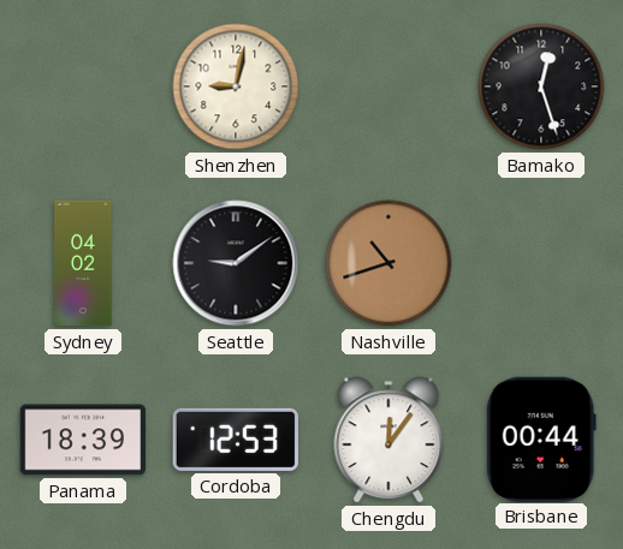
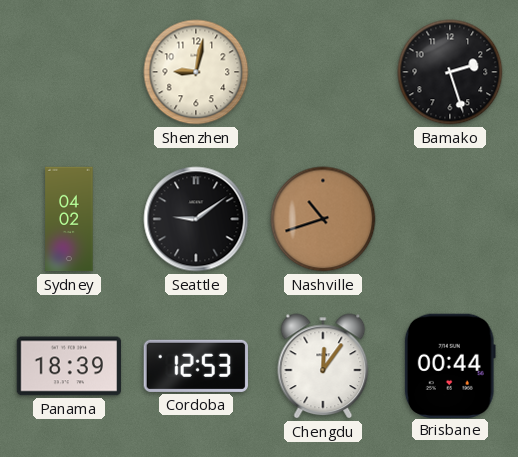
Bamako: 12:27 -> 2:27 (450, 72)
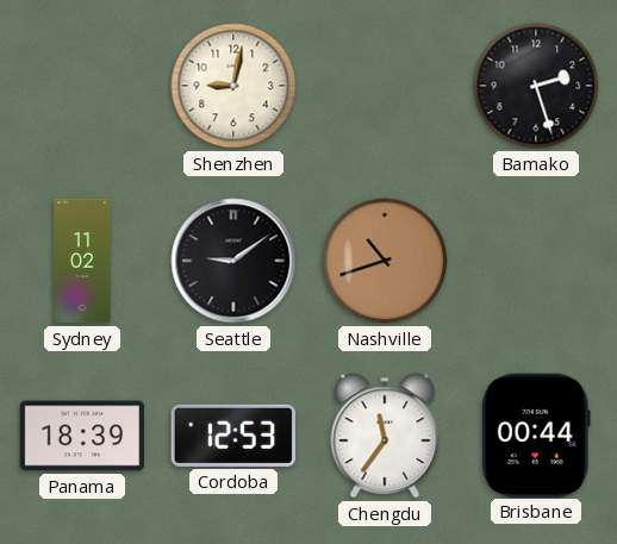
Sydney: 04:02 -> 11:02 (82, 261)
Chengdu: 12:06 -> 11:36 (385, 436)
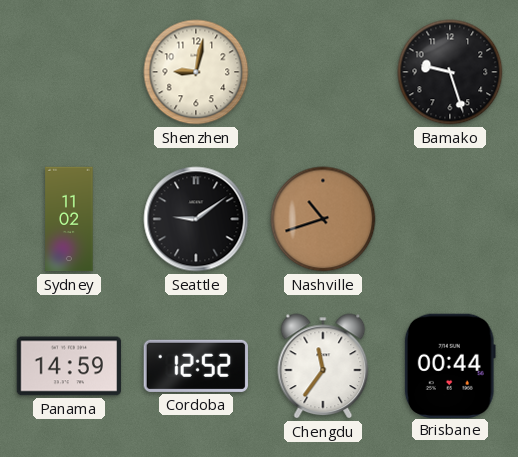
Bamako: 2:27 -> 9:27 (450, 72)
Panama: 18:39 -> 14:59 (69, 366)
Cordoba: 12:53 -> 12:52 (195, 366)
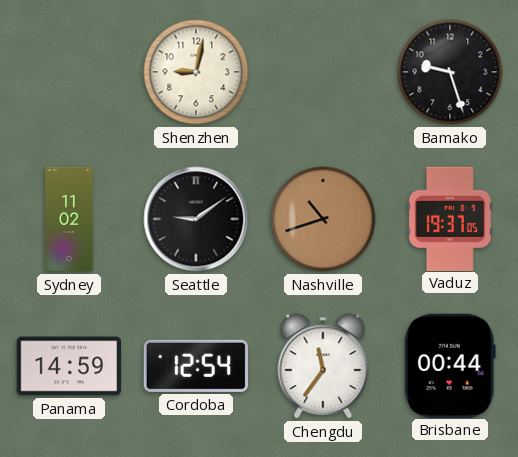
Vaduz: none -> 19:37 (450, 218)
Cordoba: 12:52 -> 12:54 (195, 366)
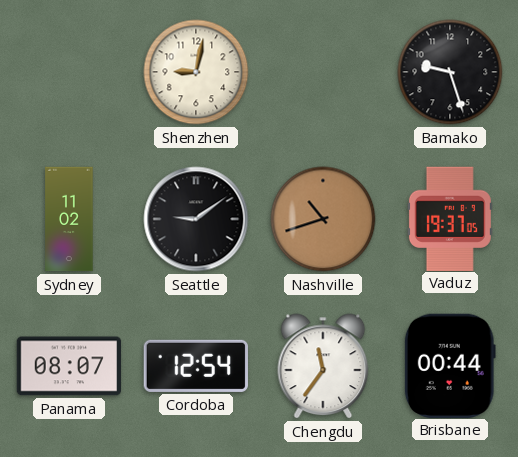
Panama: 14:59 -> 08:07 (69, 366)
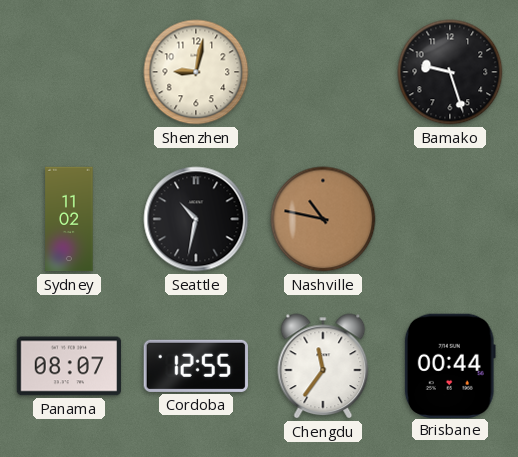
Seattle: 9:09 -> 10:32 (196, 219)
Nashville: 10:42 -> 10:47 (323, 219)
Vaduz: 19:37 -> none (450, 218)
Cordoba: 12:54 -> 12:55 (195, 366)
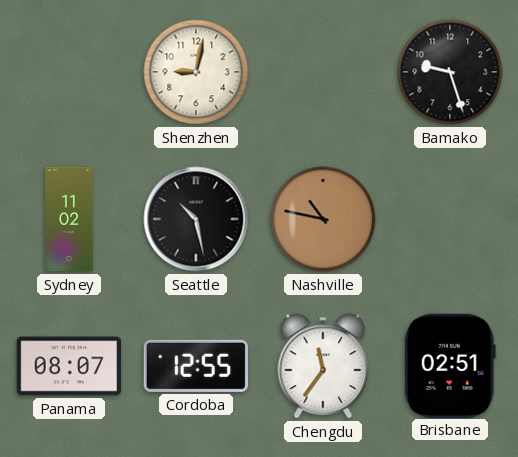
Seattle: 10:32 -> 10:28 (196, 219)
Brisbane: 00:44 -> 02:51 (450, 365)
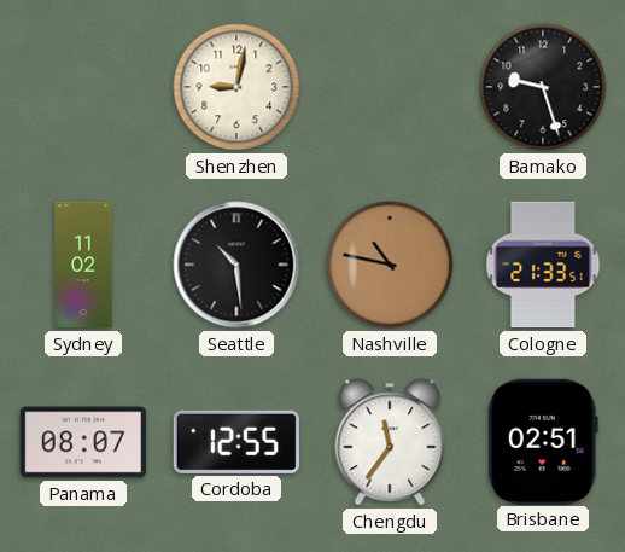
Seattle: 10:28 -> 10:29 (236, 265)
Cologne: none -> 21:33 (543, 265)
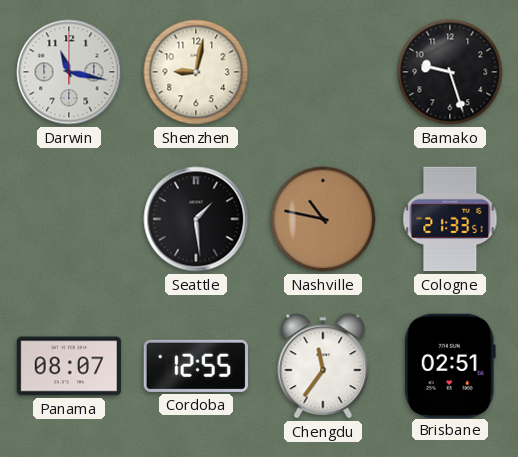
Darwin: none -> 11:17 (69, 72)
Sydney: 11:02 -> none (83, 265)
Seattle: 10:29 -> 1:29 (196, 219)
